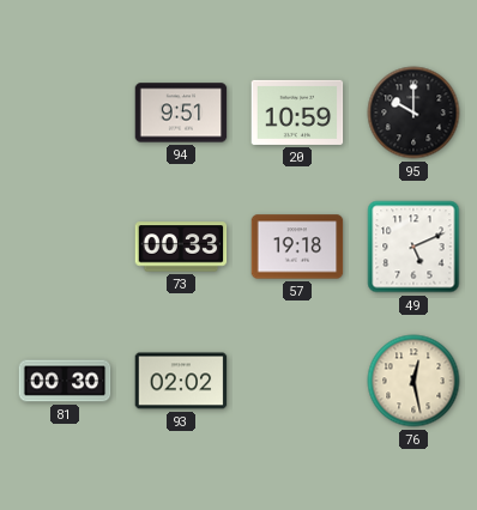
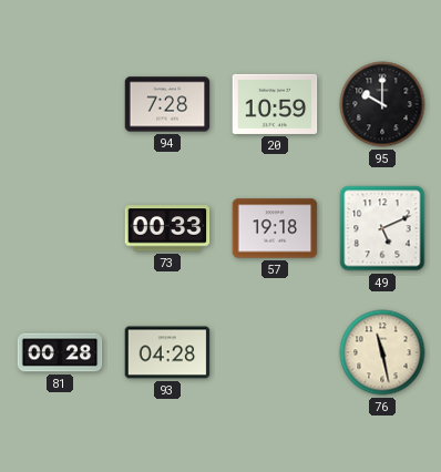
94: 9:51 -> 7:28 (167, 104)
81: 00:30 -> 00:28 (60, 352)
93: 02:02 -> 04:28 (167, 352)
76: 12:28 -> 11:28 (382, 352)
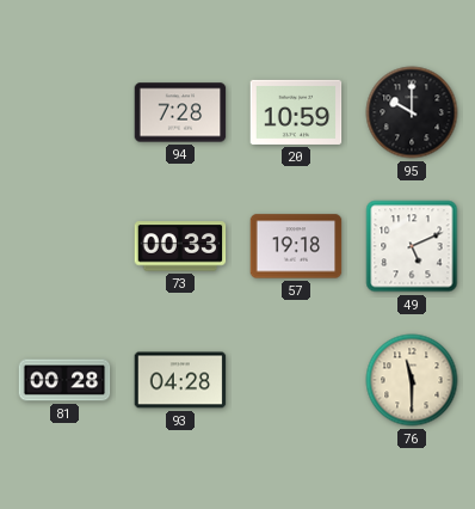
76: 11:28 -> 11:30 (412, 380)
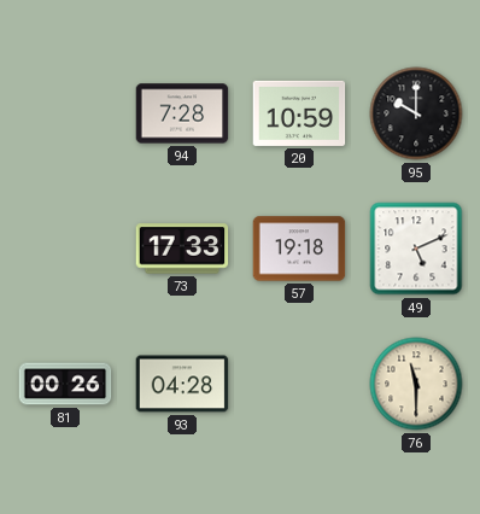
73: 00:33 -> 17:33 (182, 249)
81: 00:28 -> 00:26 (65, 384)
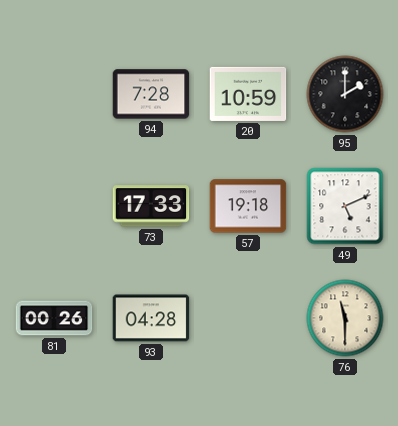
95: 10:00 -> 2:00 (345, 94)
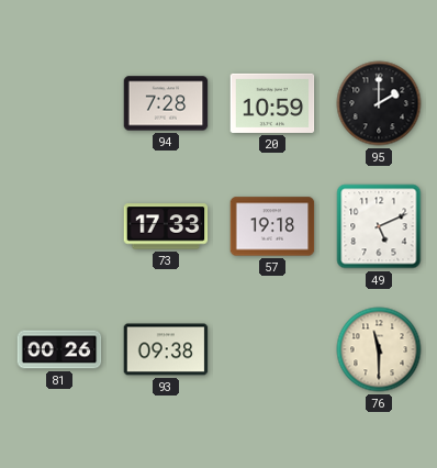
93: 04:28 -> 09:38 (166, 349)
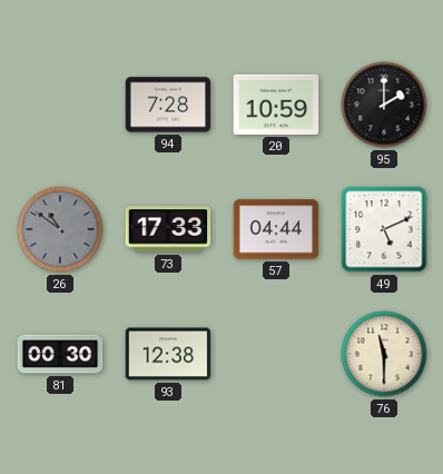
26: none -> 10:51 (60, 229)
57: 19:18 -> 04:44 (276, 229)
81: 00:26 -> 00:30 (60, 354)
93: 09:38 -> 12:38 (168, 354)
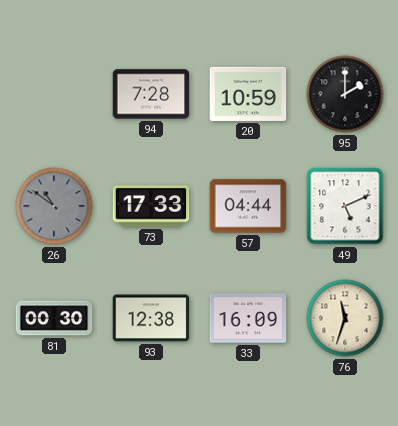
33: none -> 16:09 (248, 318)
76: 11:30 -> 11:33 (345, 318)
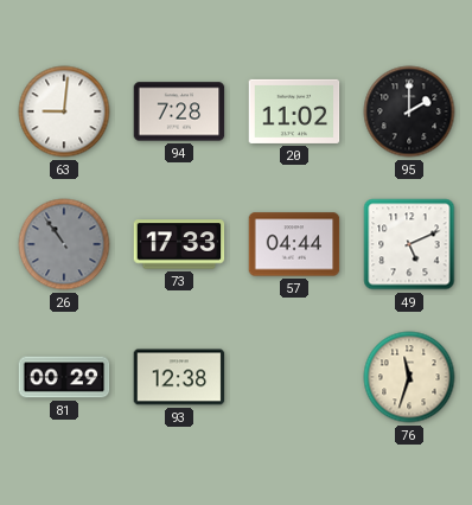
63: none -> 9:01 (64, 111)
20: 10:59 -> 11:02 (294, 111)
26: 10:51 -> 10:54 (64, 244)
81: 00:30 -> 00:29 (64, 377)
33: 16:09 -> none (248, 318)
